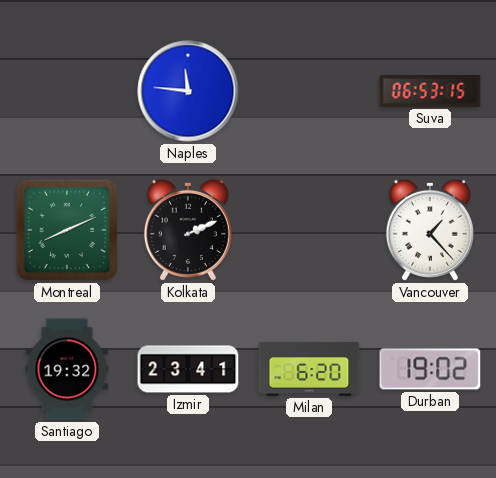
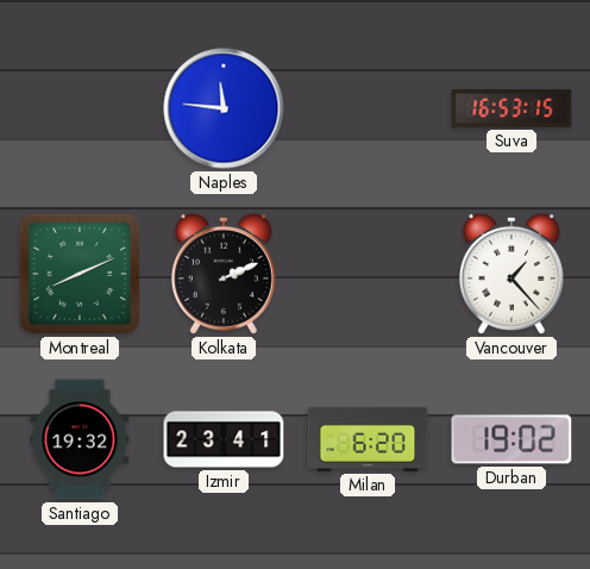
Suva: 06:53 -> 16:53 (511, 108)
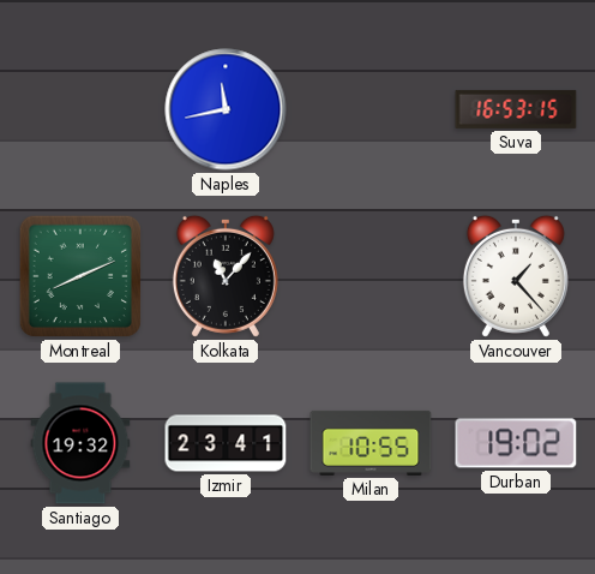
Naples: 11:46 -> 11:43 (226, 109)
Kolkata: 2:11 -> 11:07 (226, 276)
Milan: 6:20 -> 10:55 (371, 443)
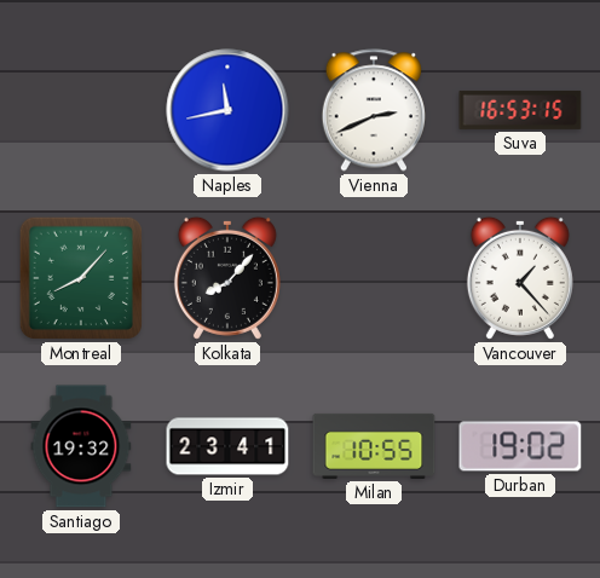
Vienna: none -> 2:41 (373, 110)
Montreal: 8:11 -> 8:07 (81, 278)
Kolkata: 11:07 -> 8:07 (227, 278)
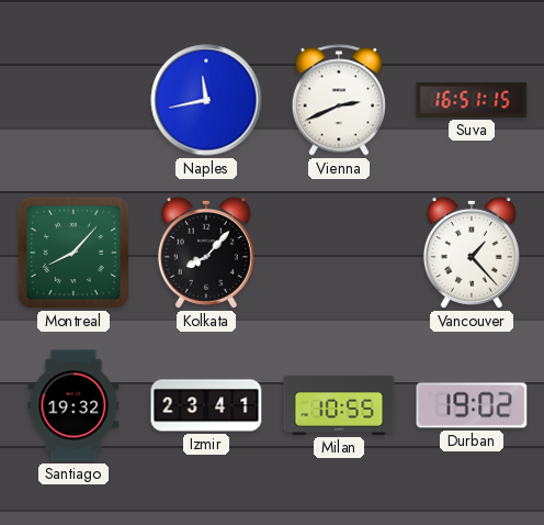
Suva: 16:53 -> 16:51 (472, 100)
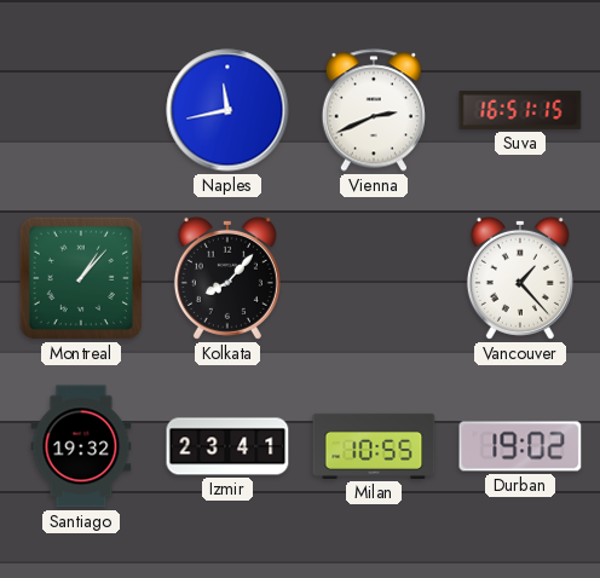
Montreal: 8:07 -> 1:07 (81, 278)
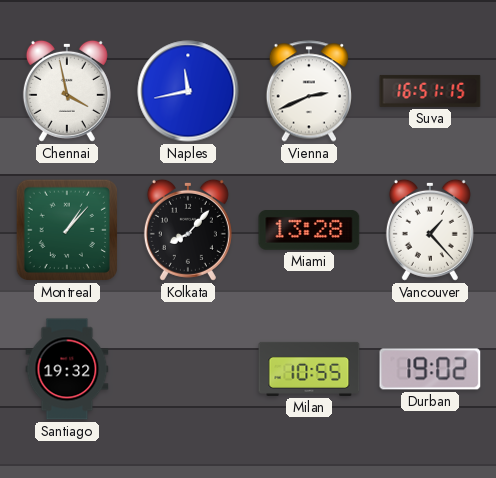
Chennai: none -> 3:58 (67, 91)
Miami: none -> 13:28 (309, 230)
Izmir: 23:41 -> none (227, 446)
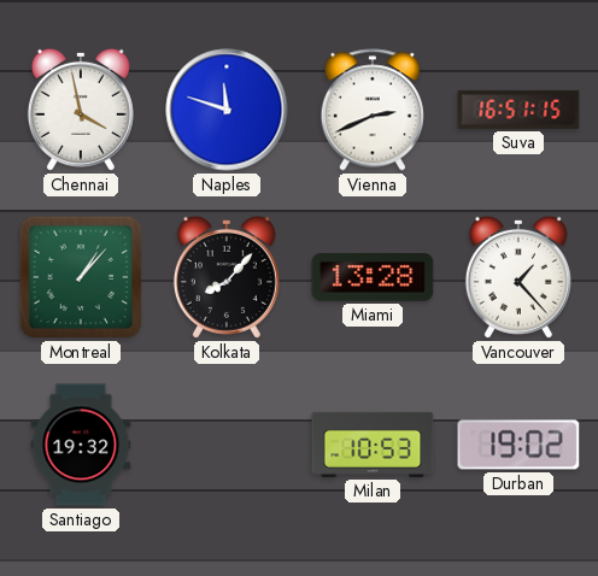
Naples: 11:43 -> 11:48 (227, 110)
Milan: 10:55 -> 10:53 (373, 445)
